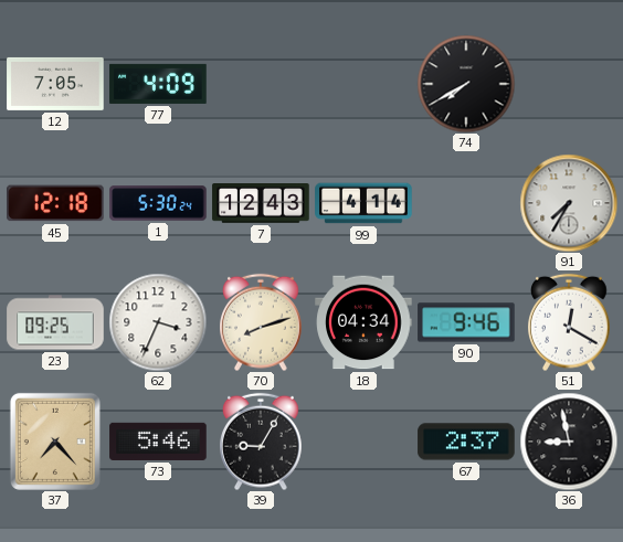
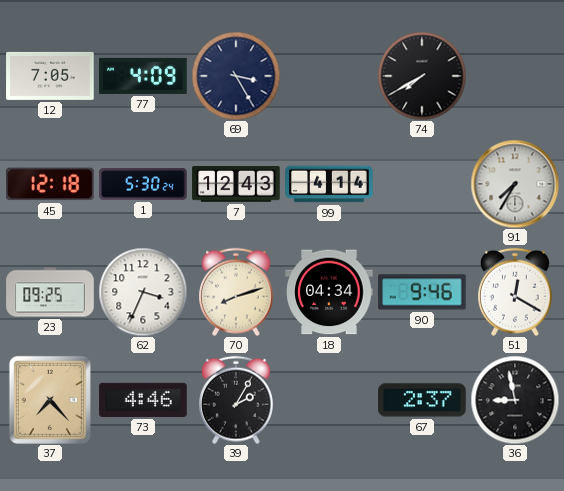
69: none -> 3:25 (236, 76)
73: 5:46 -> 4:46 (143, 400)
39: 9:05 -> 2:05 (237, 400)
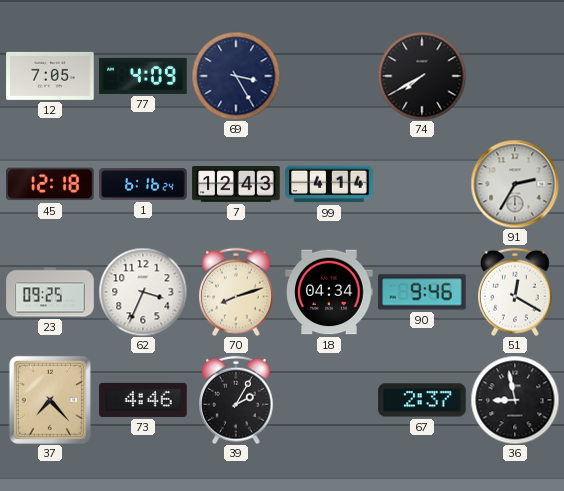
1: 5:30 -> 6:16 (143, 184)
91: 7:35 -> 2:35 (515, 184)
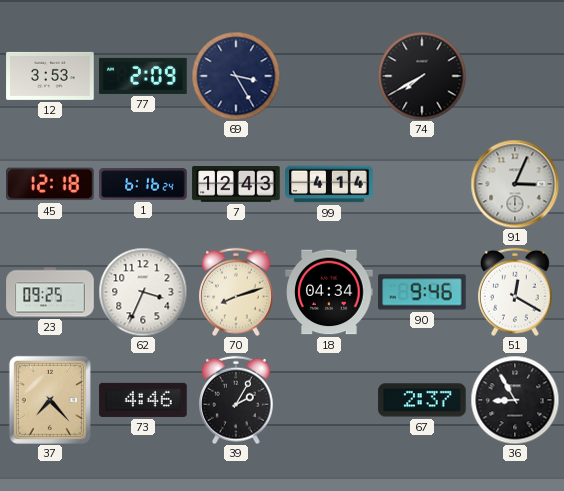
12: 7:05 -> 3:53 (50, 76)
77: 4:09 -> 2:09 (143, 76)
91: 2:35 -> 3:04 (515, 184)
36: 8:58 -> 8:55 (515, 400)
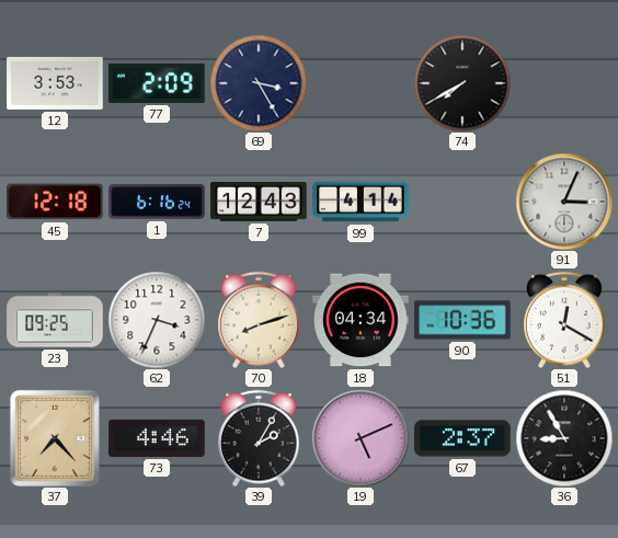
90: 9:46 -> 10:36 (462, 320)
19: none -> 5:11 (360, 438)
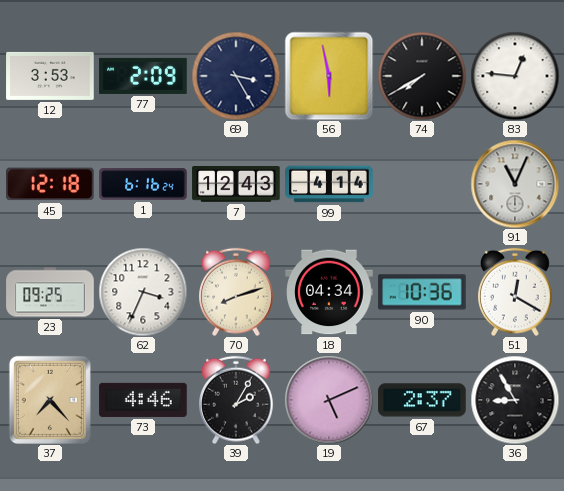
56: none -> 5:58 (329, 76)
83: none -> 12:46 (515, 76)
91: 3:04 -> 11:04 (515, 184)
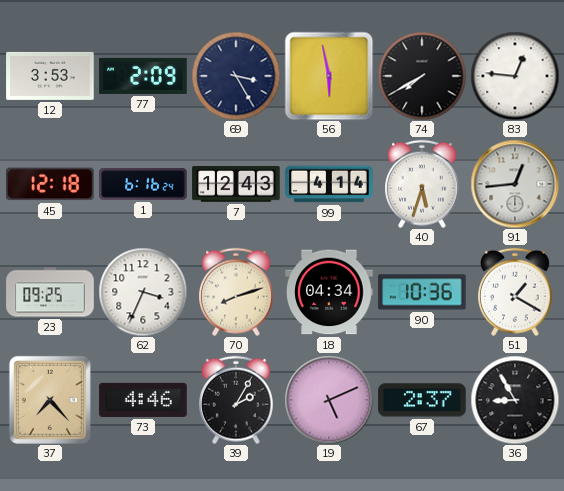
40: none -> 5:33 (423, 184)
91: 11:04 -> 12:44 (515, 184)
51: 12:20 -> 1:20 (516, 292)
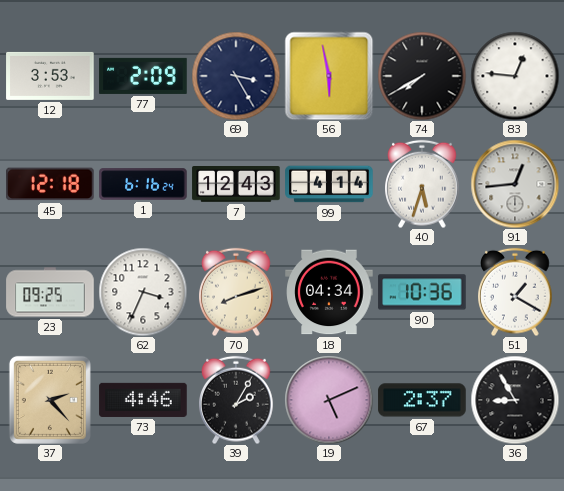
37: 7:23 -> 2:23 (50, 400)
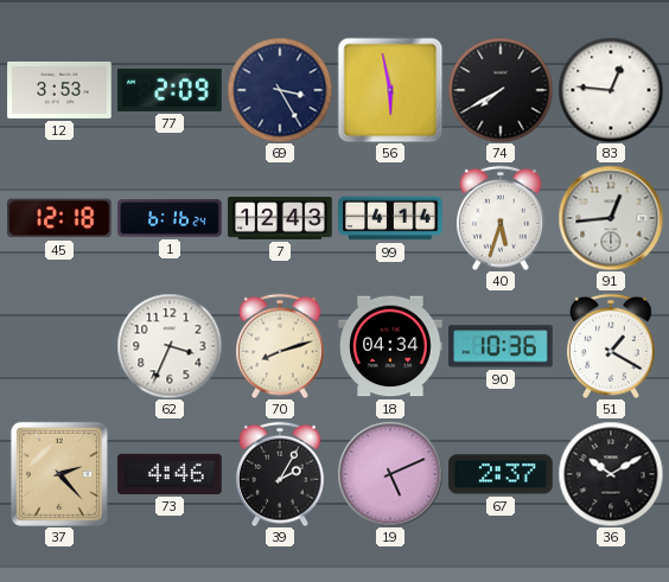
23: 09:25 -> none (50, 292)
36: 8:55 -> 10:10 (611, 474)
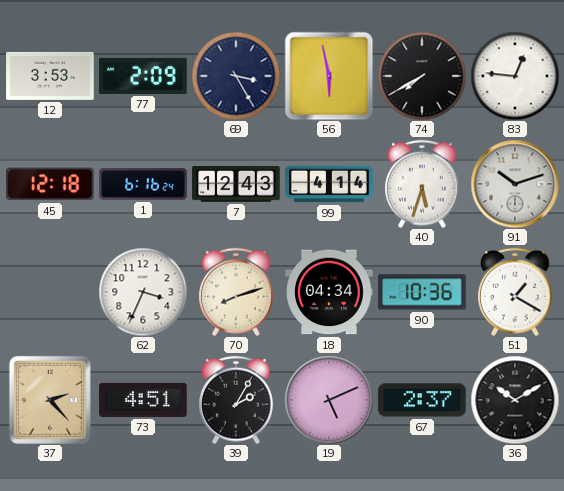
91: 12:44 -> 10:12 (515, 184)
73: 4:46 -> 4:51 (143, 400)
